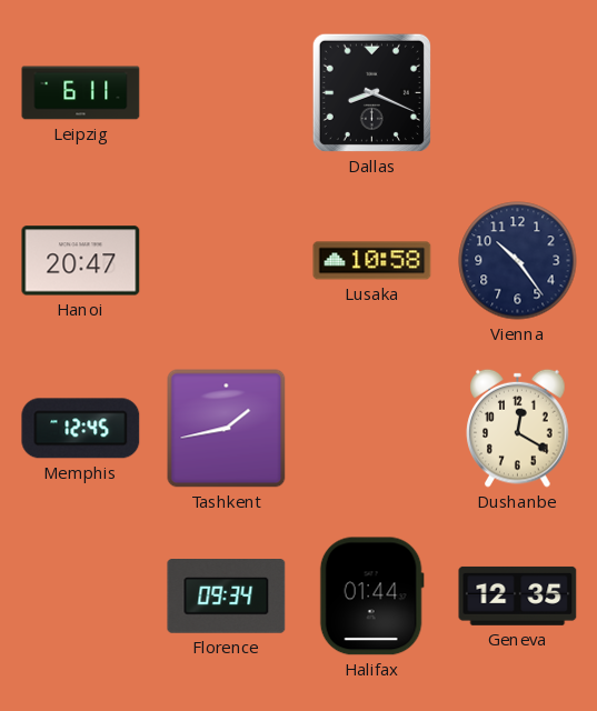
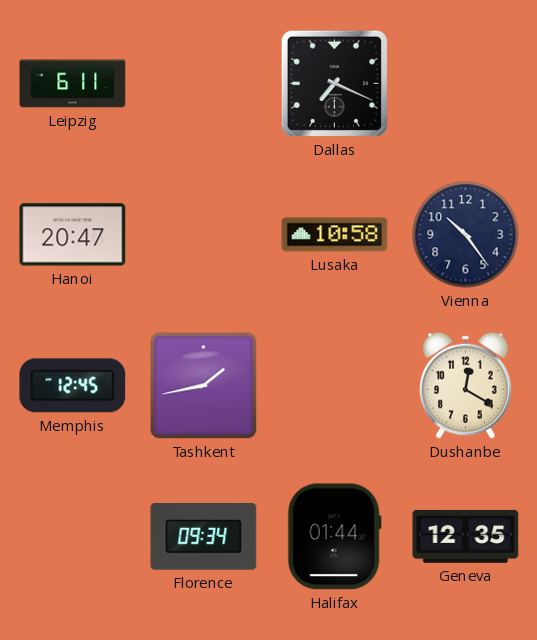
Dallas: 8:19 -> 7:19 (334, 83)
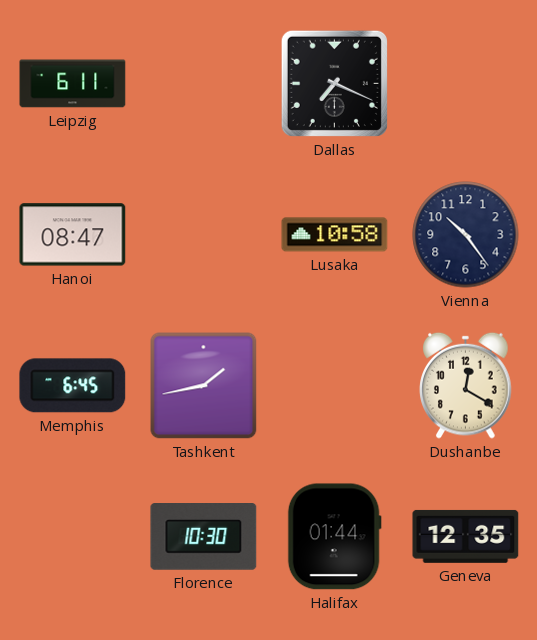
Hanoi: 20:47 -> 08:47 (73, 235)
Memphis: 12:45 -> 6:45 (73, 386)
Florence: 09:34 -> 10:30 (204, 537)
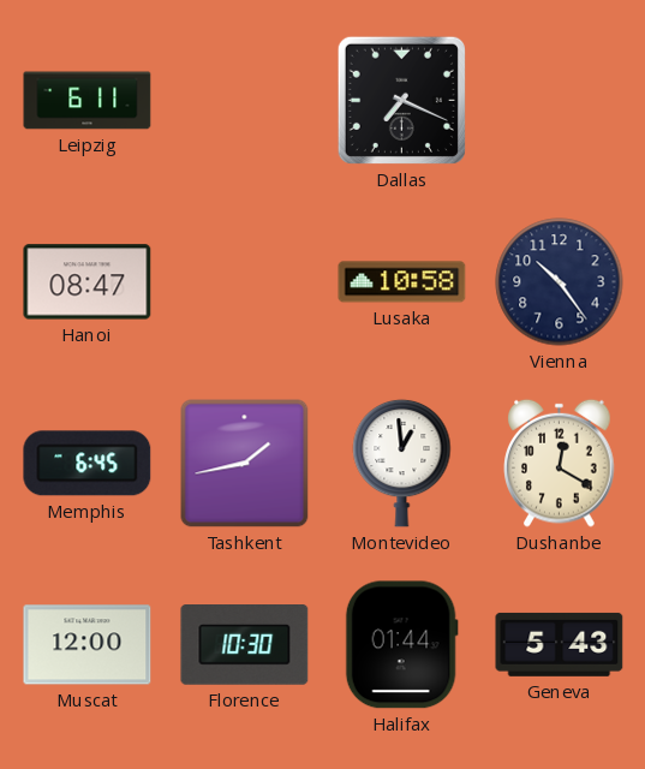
Montevideo: none -> 12:59 (402, 463)
Muscat: none -> 12:00 (88, 645)
Geneva: 12:35 -> 5:43 (560, 644)
